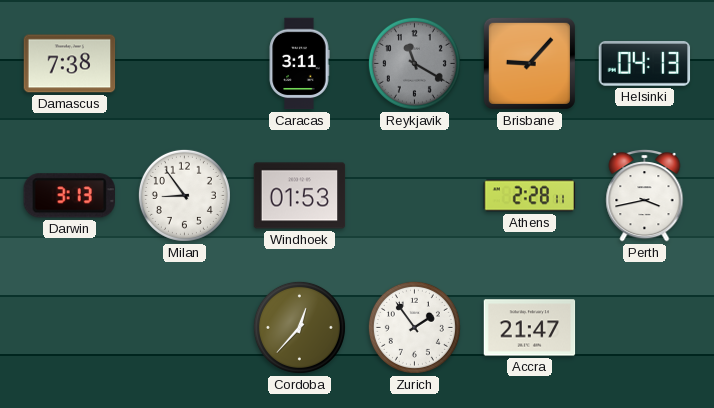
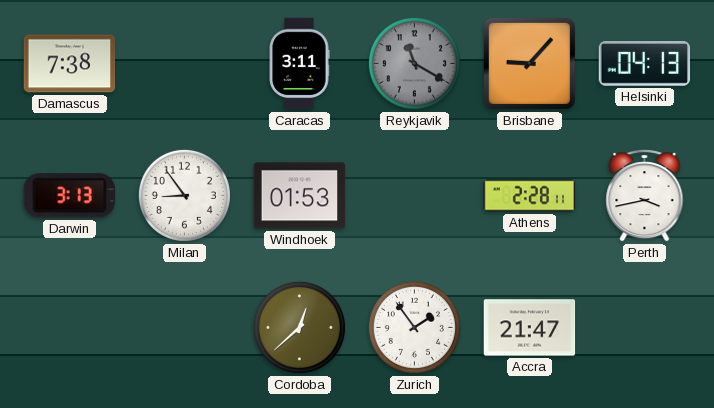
Cordoba: 12:37 -> 12:38 (299, 327)
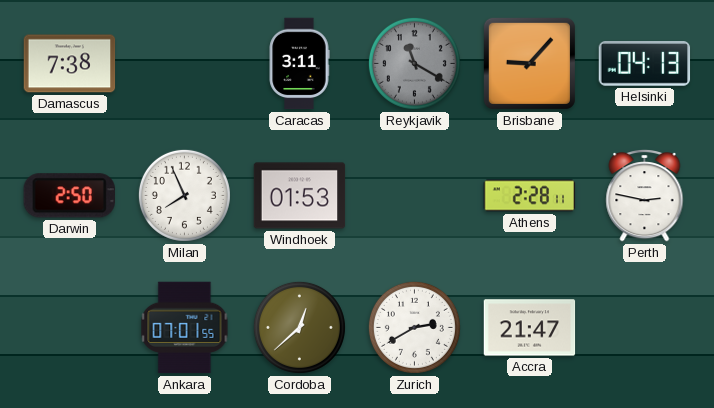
Darwin: 3:13 -> 2:50 (69, 196)
Milan: 8:54 -> 7:56 (184, 195)
Perth: 3:43 -> 2:47 (645, 196)
Ankara: none -> 07:01 (185, 328)
Zurich: 1:54 -> 2:40 (414, 327)
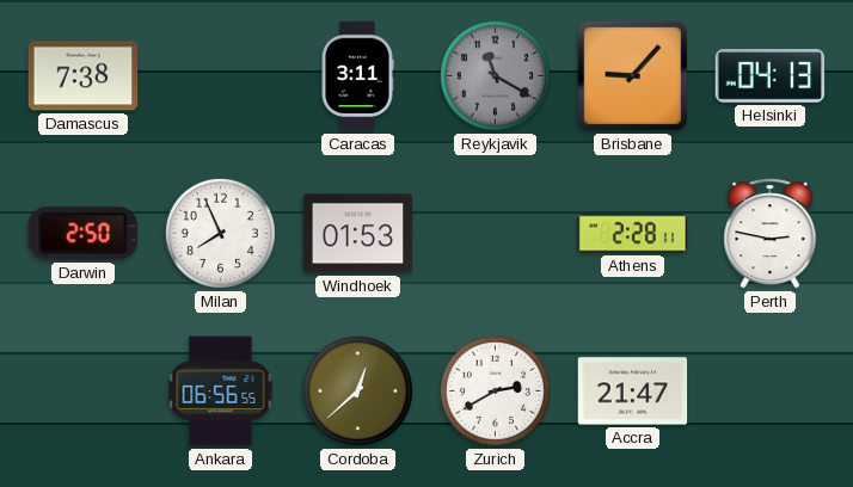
Ankara: 07:01 -> 06:56 (221, 392)
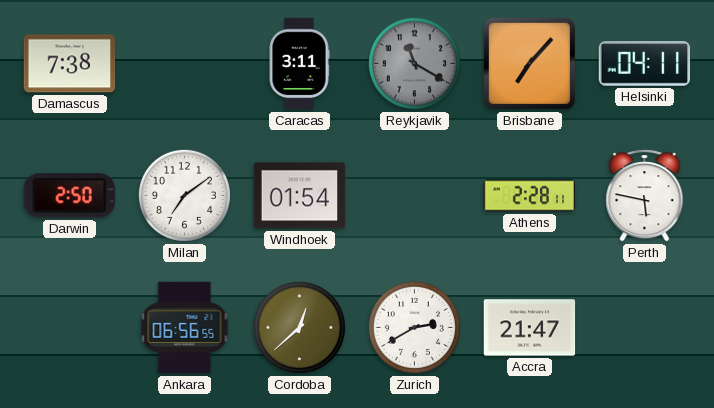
Brisbane: 9:07 -> 7:07 (529, 63)
Helsinki: 04:13 -> 04:11 (645, 64)
Milan: 7:56 -> 7:09 (184, 195)
Windhoek: 01:53 -> 01:54 (300, 196)
Perth: 2:47 -> 5:47 (645, 196)
